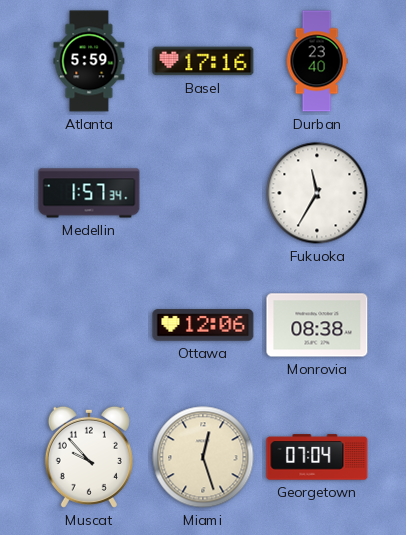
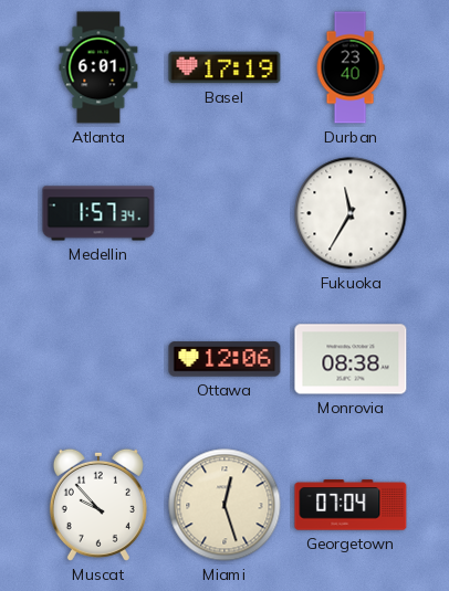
Atlanta: 5:59 -> 6:01 (98, 67)
Basel: 17:16 -> 17:19 (224, 67)
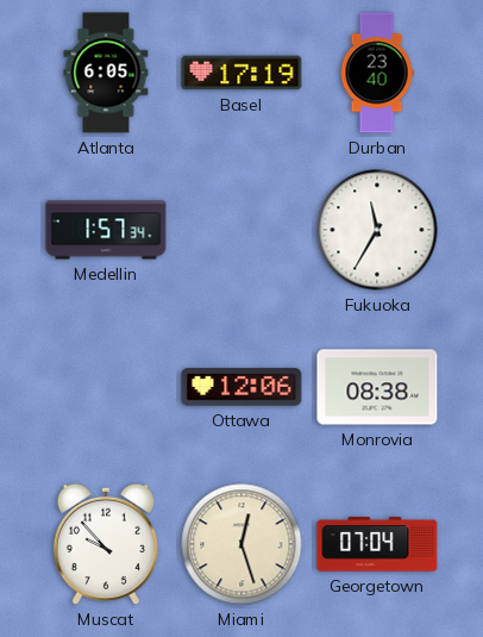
Atlanta: 6:01 -> 6:05 (106, 73)
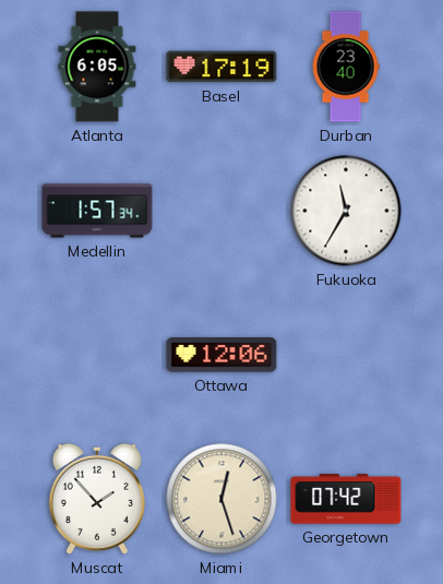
Monrovia: 08:38 -> none (377, 387)
Muscat: 9:53 -> 1:53 (97, 499)
Georgetown: 07:04 -> 07:42 (346, 499)
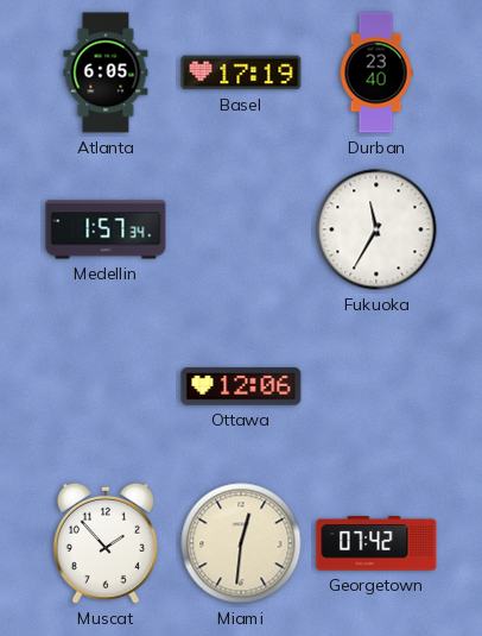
Miami: 12:27 -> 12:31 (241, 543)
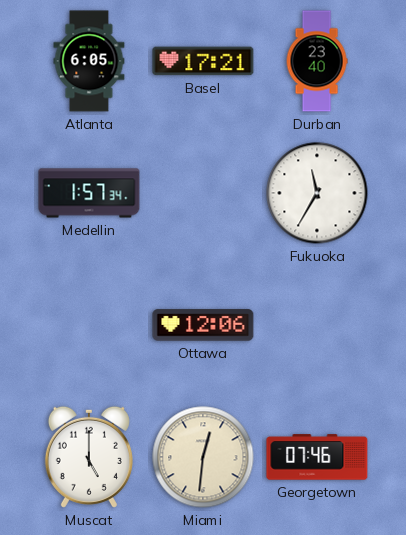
Basel: 17:19 -> 17:21 (203, 61)
Muscat: 1:53 -> 5:00 (89, 457)
Georgetown: 07:42 -> 07:46 (317, 457)
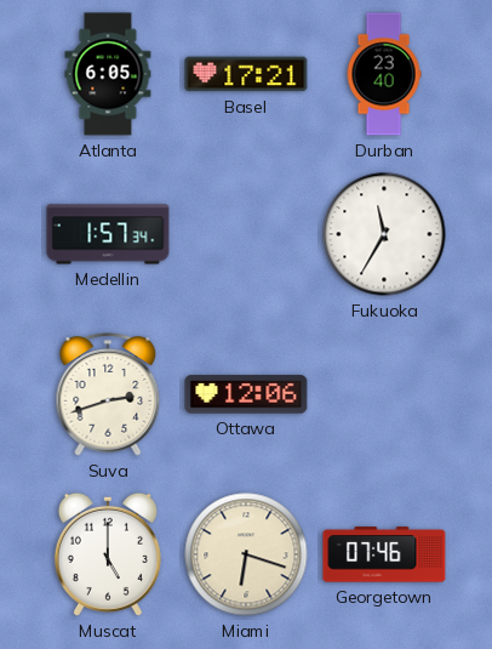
Suva: none -> 2:42 (108, 394)
Miami: 12:31 -> 6:18 (246, 554)
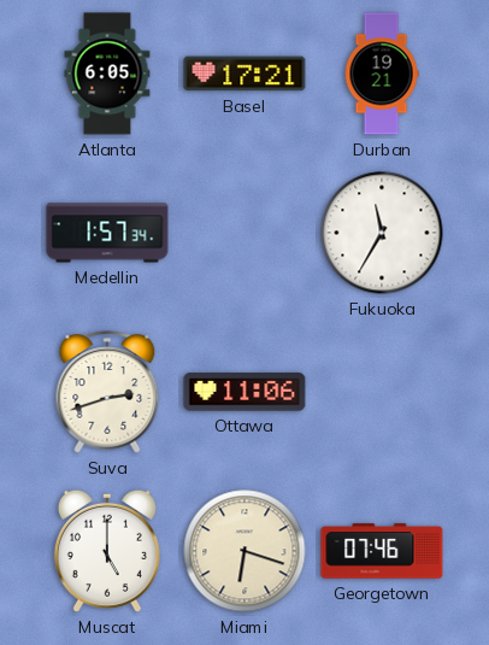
Durban: 23:40 -> 19:21 (382, 74)
Ottawa: 12:06 -> 11:06 (244, 392)
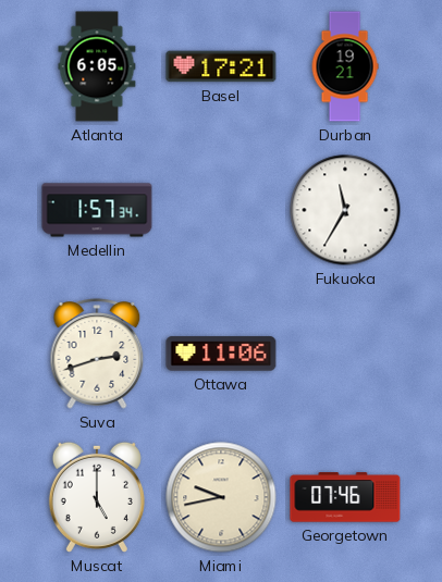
Miami: 6:18 -> 9:43 (221, 497)
